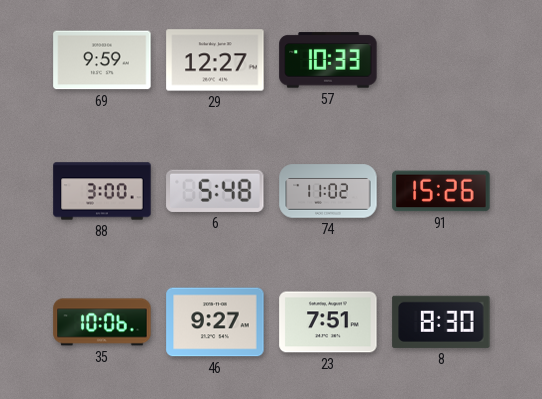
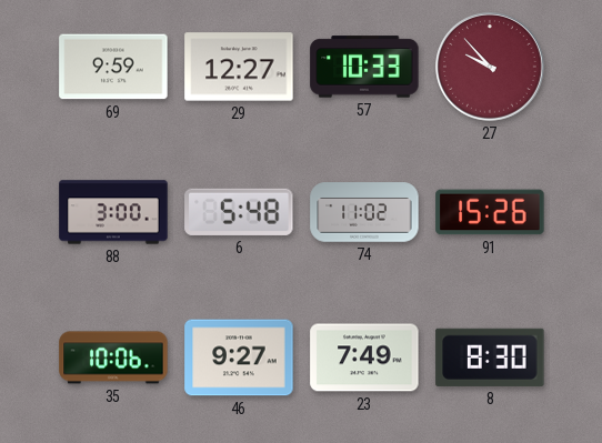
27: none -> 9:53 (491, 68)
23: 7:51 -> 7:49 (364, 358)
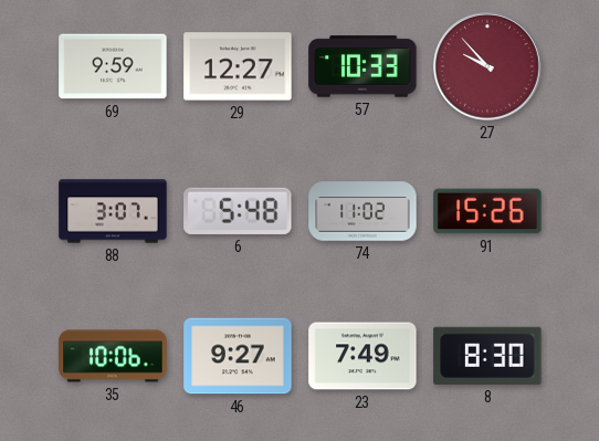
88: 3:00 -> 3:07 (113, 211)
